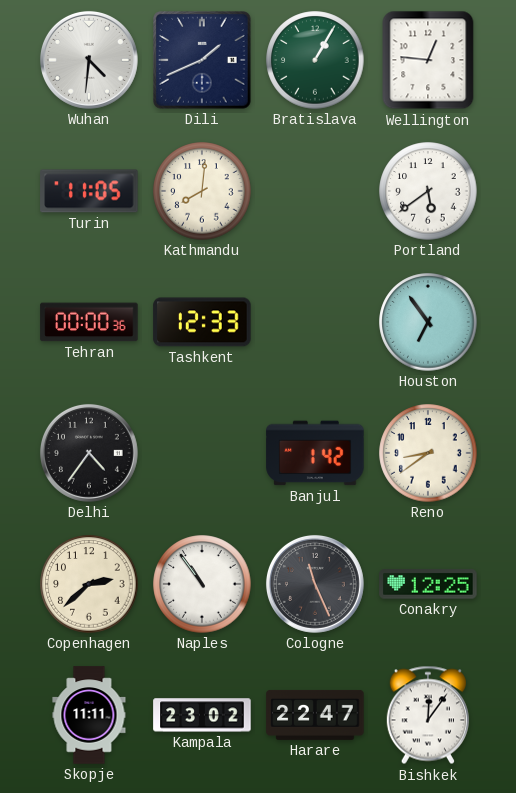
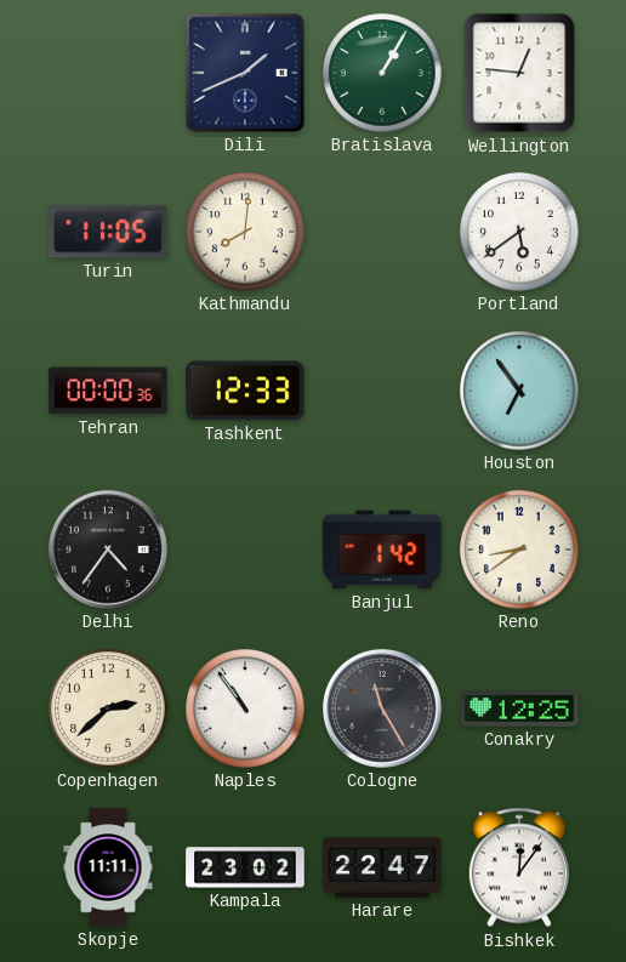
Wuhan: 4:31 -> none (89, 60)
Cologne: 11:26 -> 11:25 (382, 708)
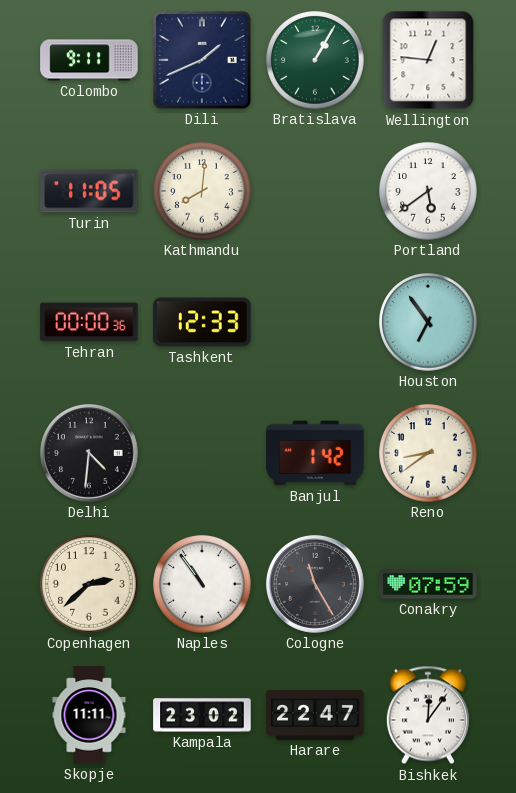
Colombo: none -> 9:11 (89, 60)
Delhi: 4:36 -> 4:31 (89, 453)
Conakry: 12:25 -> 07:59 (428, 584)
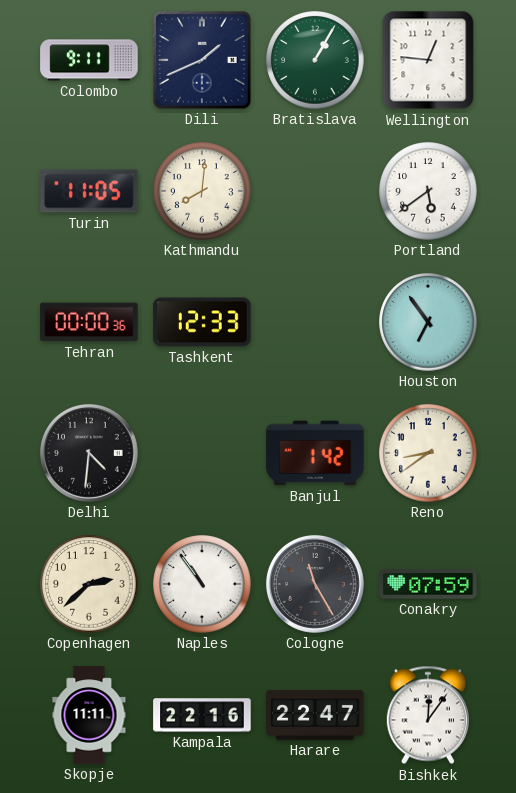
Kampala: 23:02 -> 22:16 (202, 715)
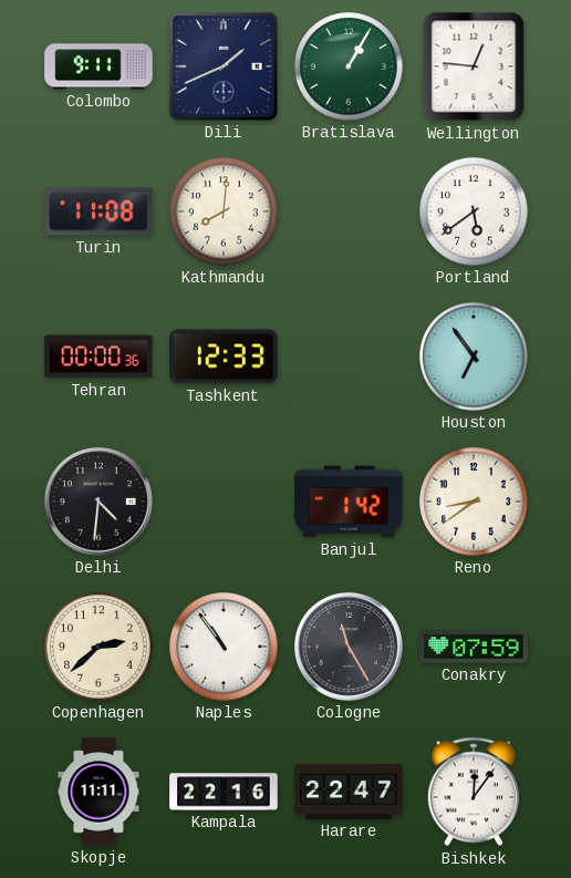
Turin: 11:05 -> 11:08 (98, 211)
